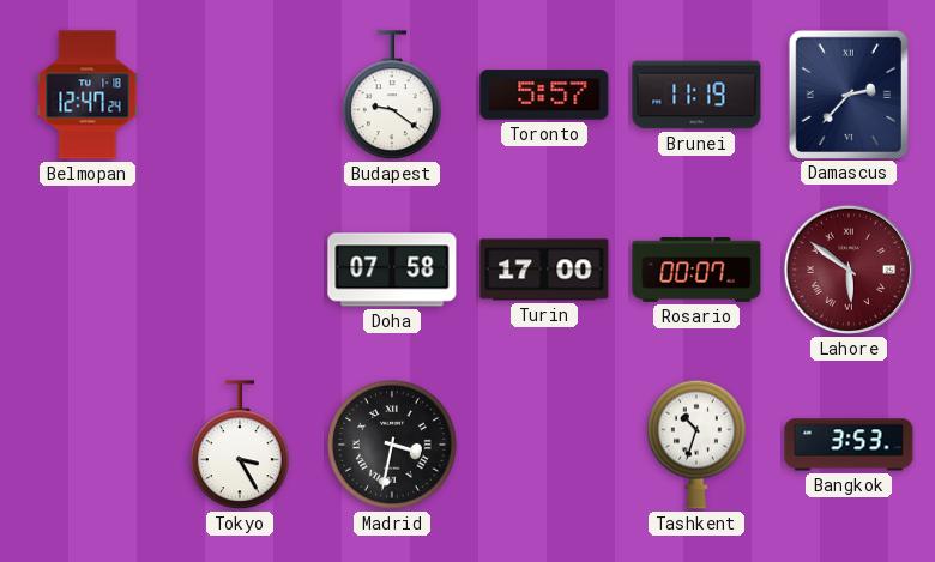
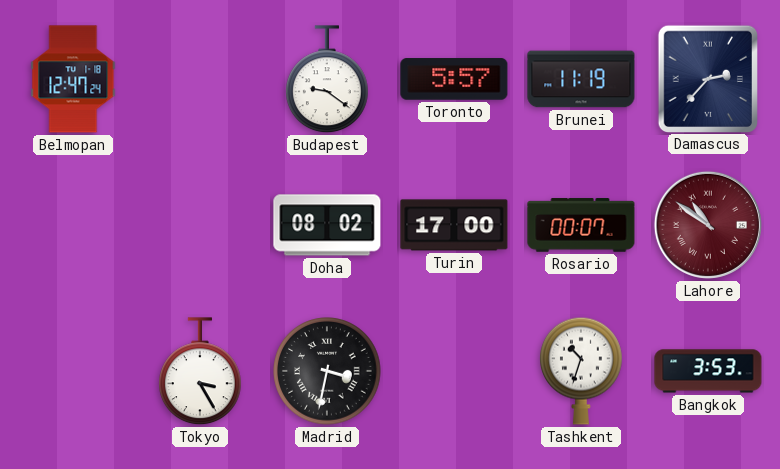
Doha: 07:58 -> 08:02 (327, 225)
Lahore: 5:51 -> 10:51 (708, 225)
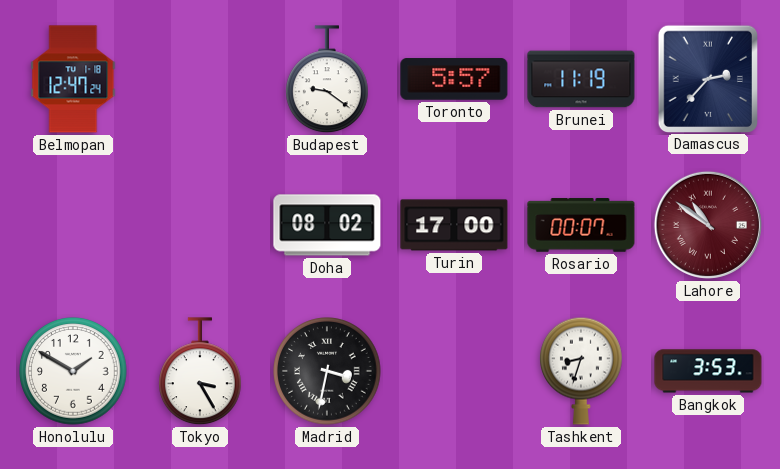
Honolulu: none -> 1:50 (73, 371)
Tashkent: 10:33 -> 8:33 (582, 371)
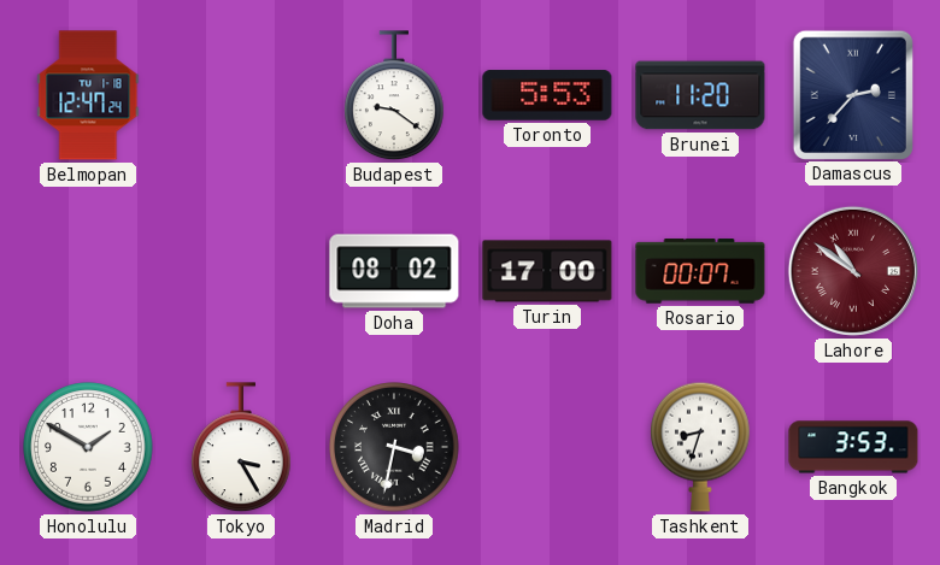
Toronto: 5:57 -> 5:53 (547, 95)
Brunei: 11:19 -> 11:20 (700, 95)
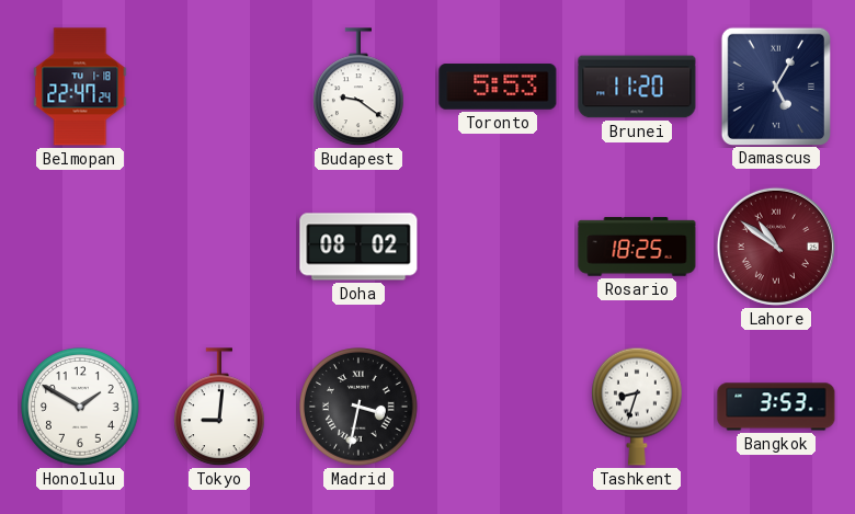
Belmopan: 12:47 -> 22:47 (80, 87)
Damascus: 2:37 -> 5:05 (775, 85)
Turin: 17:00 -> none (547, 271)
Rosario: 00:07 -> 18:25 (637, 247)
Tokyo: 3:25 -> 9:01 (220, 408)
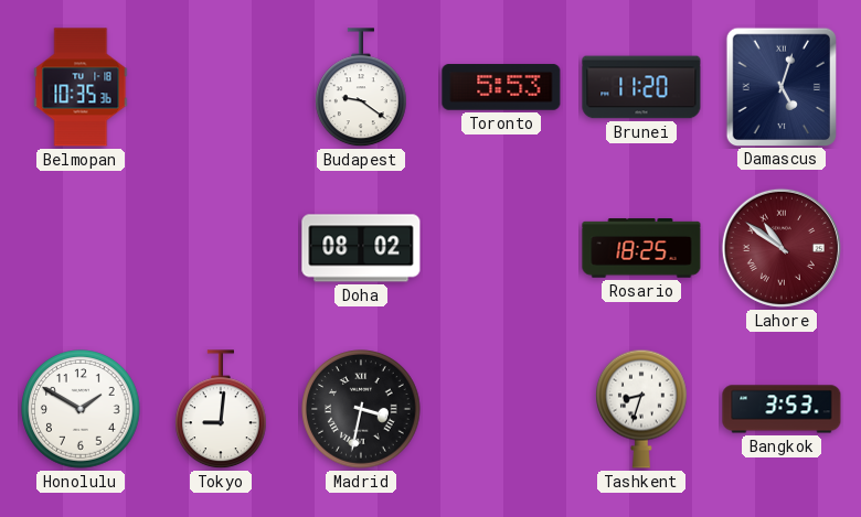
Belmopan: 22:47 -> 10:35 (81, 87)
Damascus: 5:05 -> 5:03 (780, 86)
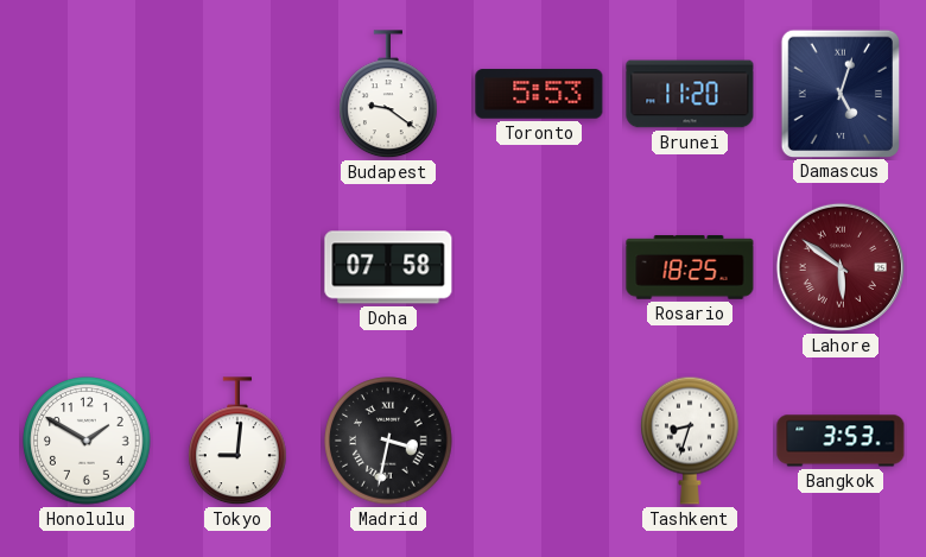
Belmopan: 10:35 -> none (81, 87)
Doha: 08:02 -> 07:58 (388, 267)
Lahore: 10:51 -> 5:51 (841, 267)
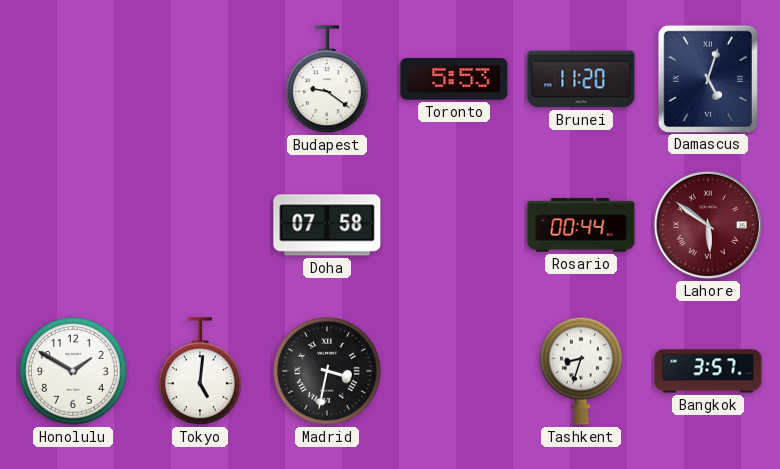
Rosario: 18:25 -> 00:44 (581, 225)
Tokyo: 9:01 -> 5:01 (201, 372)
Bangkok: 3:53 -> 3:57 (708, 371)
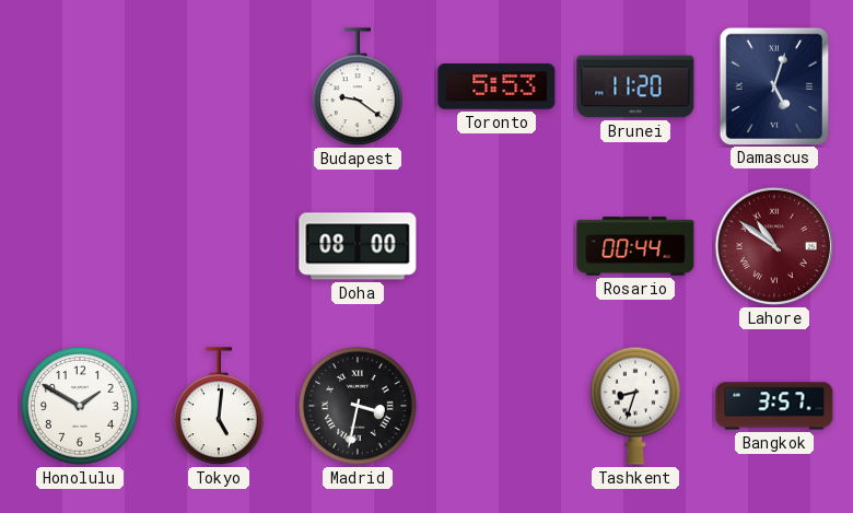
Doha: 07:58 -> 08:00 (358, 246)
Lahore: 5:51 -> 10:51 (774, 246)
